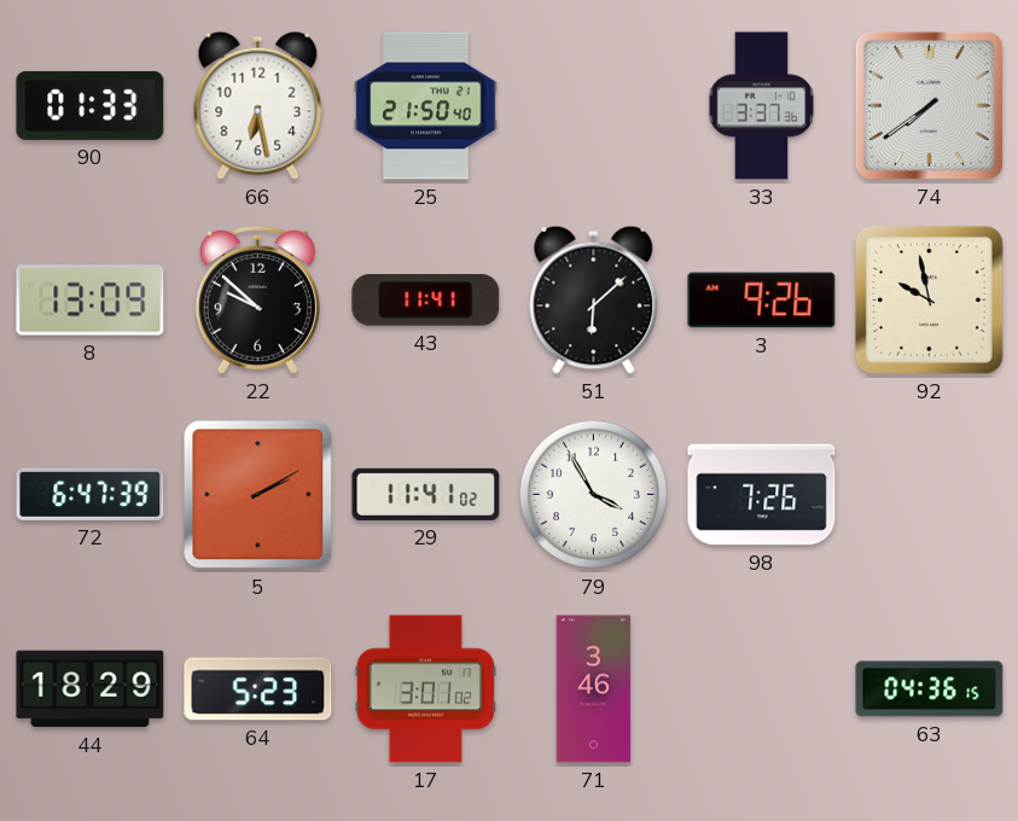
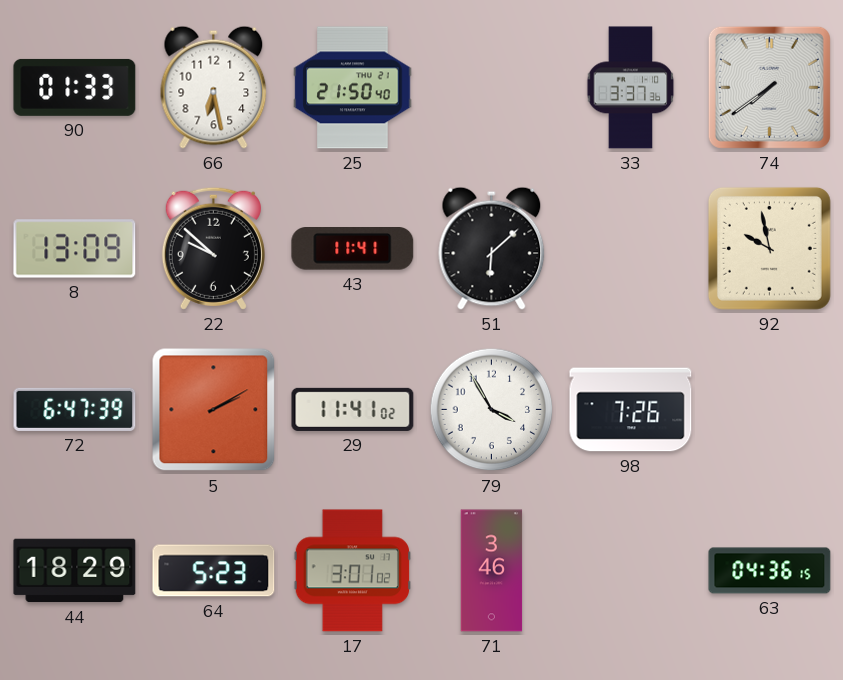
3: 9:26 -> none (762, 301)
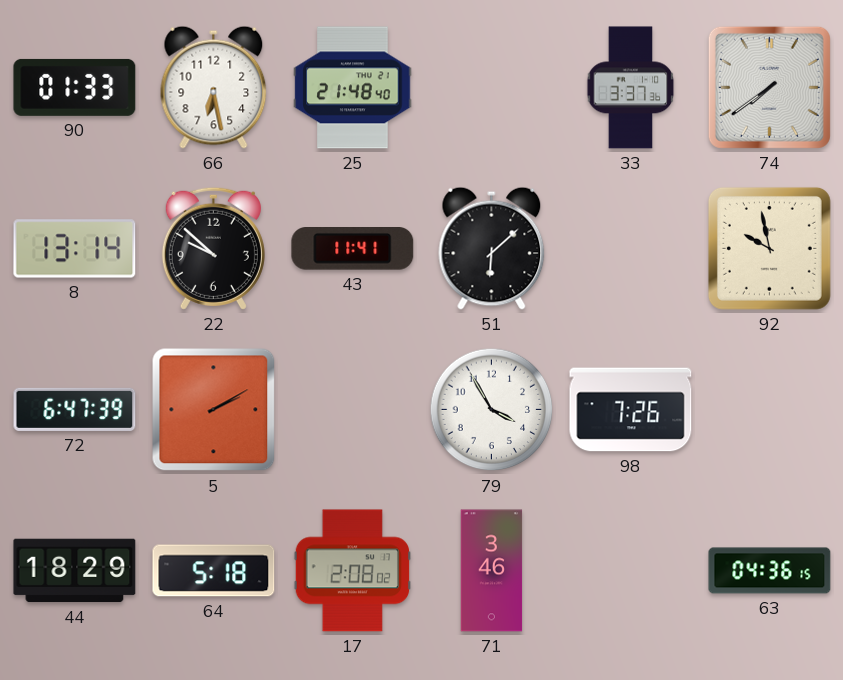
25: 21:50 -> 21:48 (353, 88)
8: 13:09 -> 13:14 (75, 249)
29: 11:41 -> none (353, 409)
64: 5:23 -> 5:18 (214, 571)
17: 3:01 -> 2:08 (353, 571)
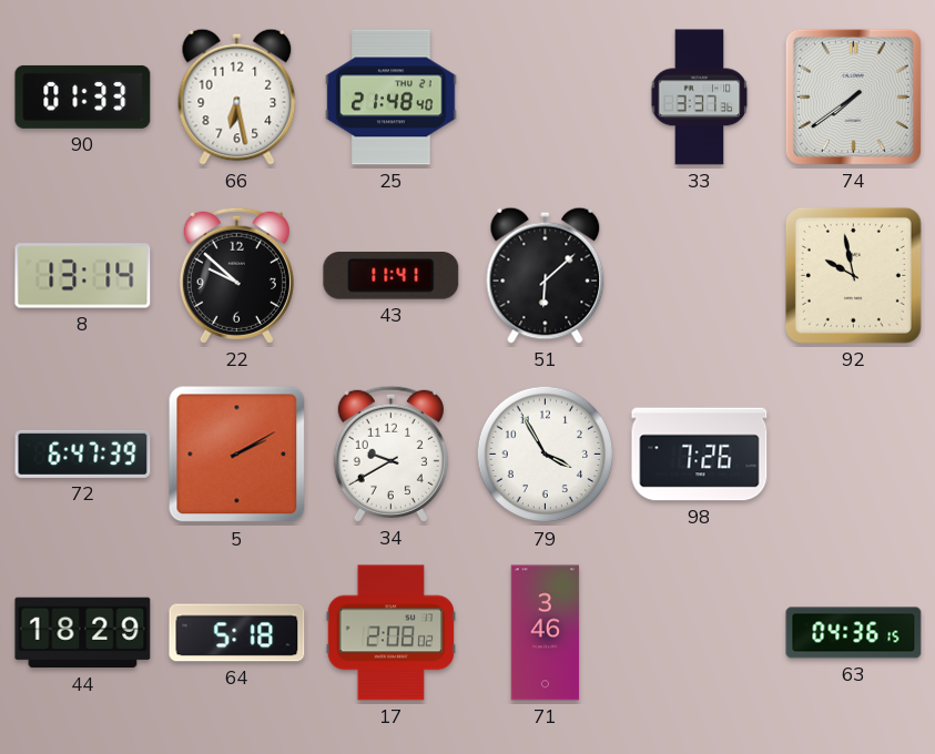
34: none -> 9:40 (390, 454)
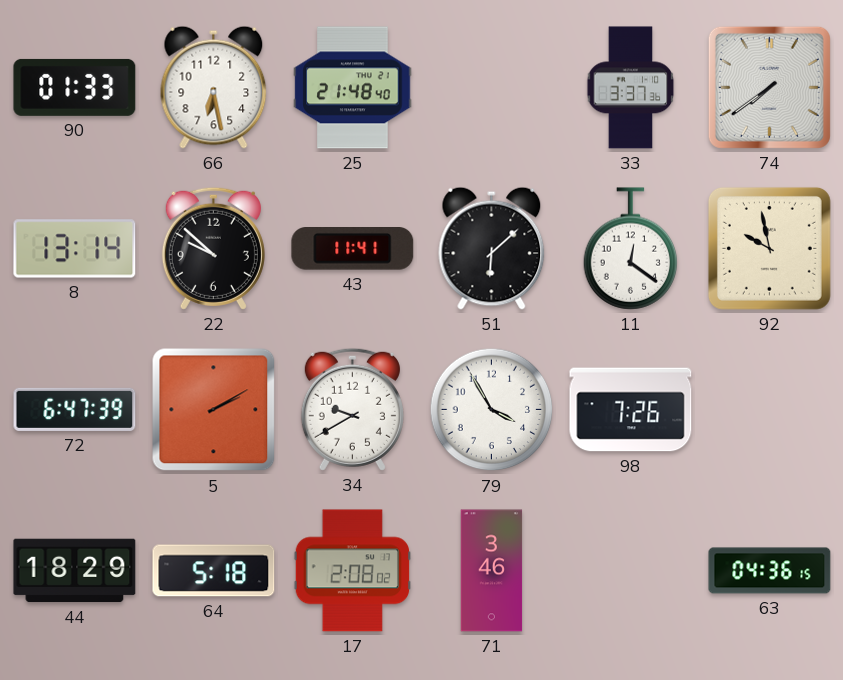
11: none -> 12:21 (631, 249)
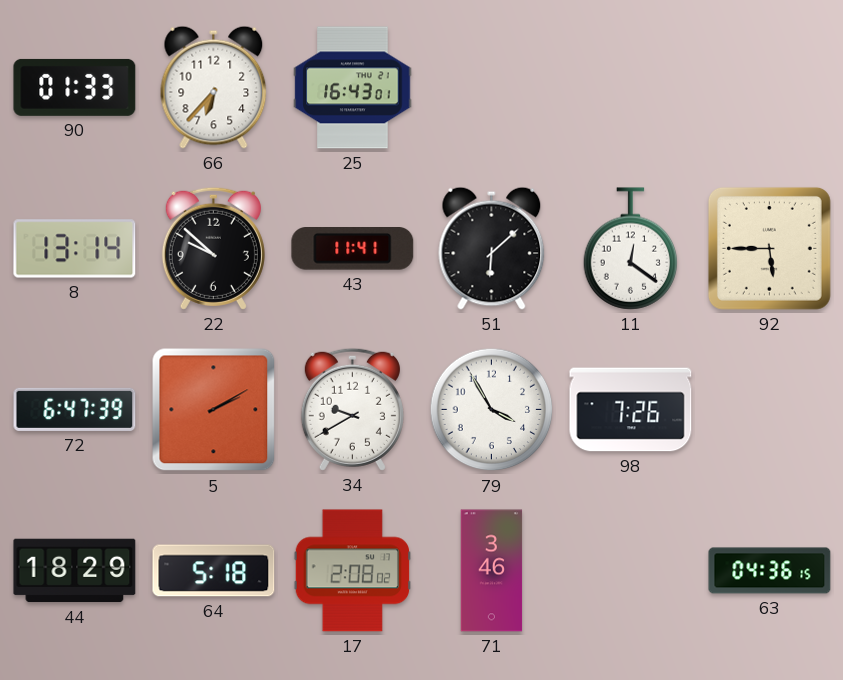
66: 6:28 -> 6:37 (214, 87)
25: 21:48 -> 16:43 (353, 88)
33: 3:37 -> none (631, 88)
74: 7:39 -> none (769, 87)
92: 9:58 -> 5:45 (769, 248)
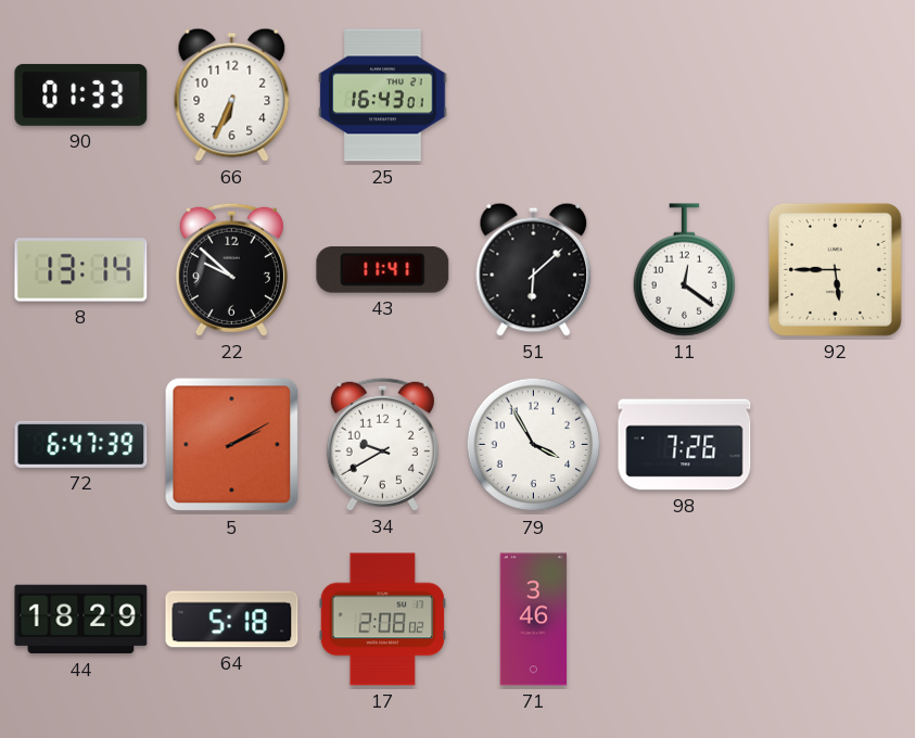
66: 6:37 -> 6:34 (232, 94)
63: 04:36 -> none (770, 571)
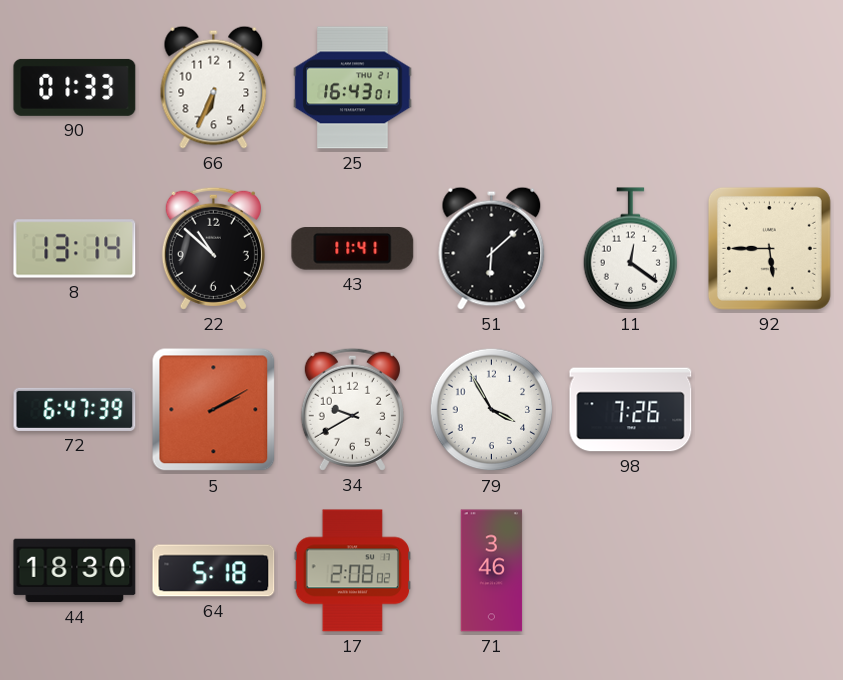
22: 9:52 -> 10:52 (213, 248)
44: 18:29 -> 18:30 (75, 571)
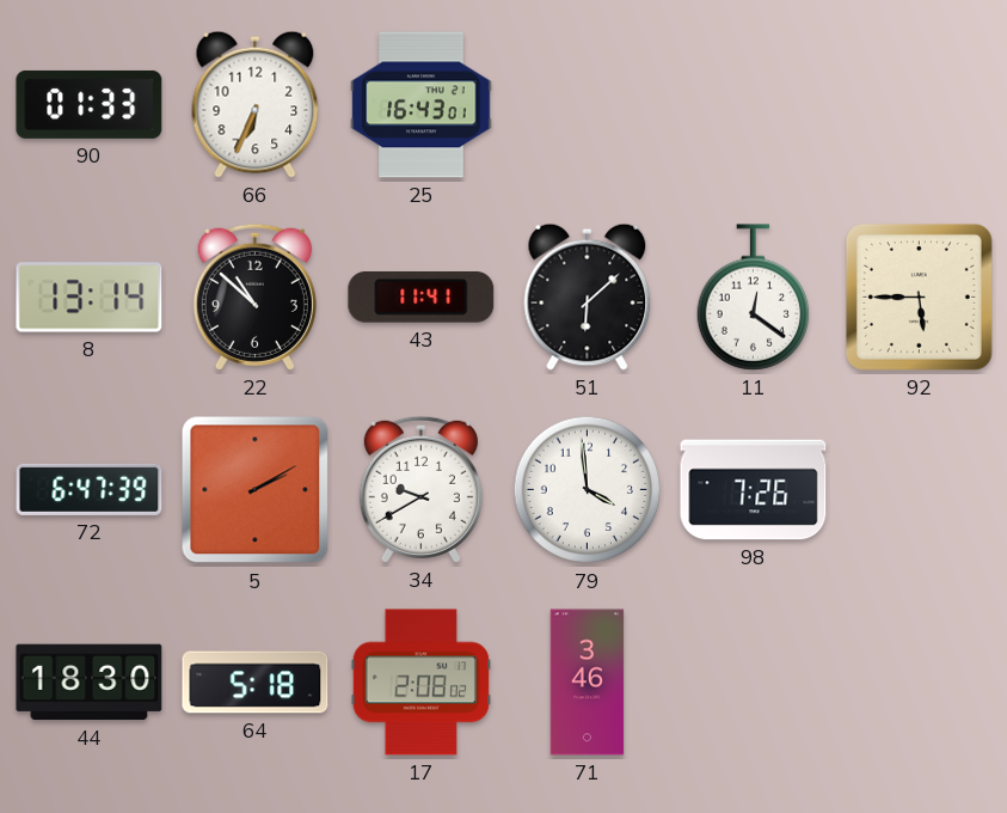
79: 3:55 -> 3:59 (588, 490)
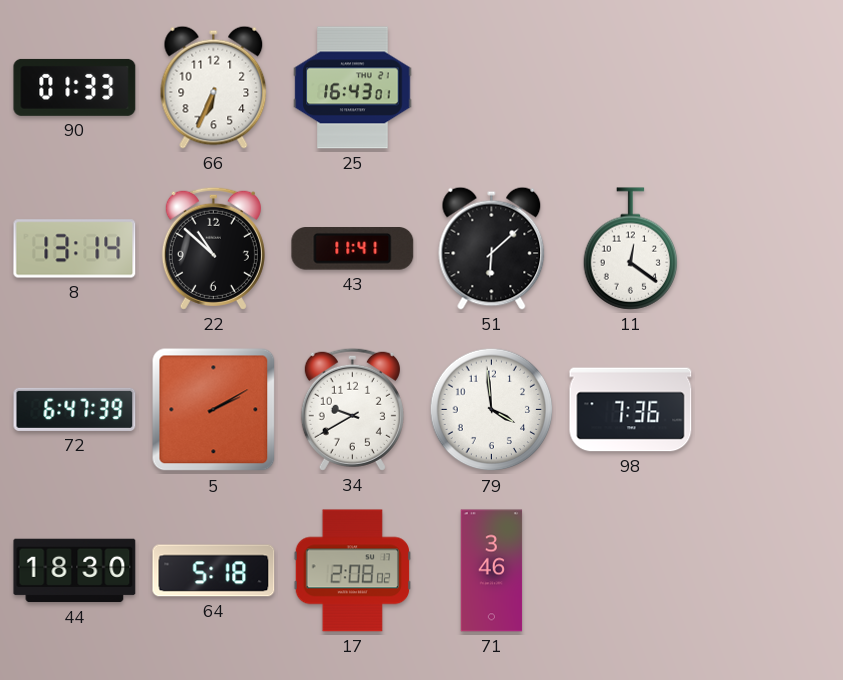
92: 5:45 -> none (919, 297)
98: 7:26 -> 7:36 (631, 410)
